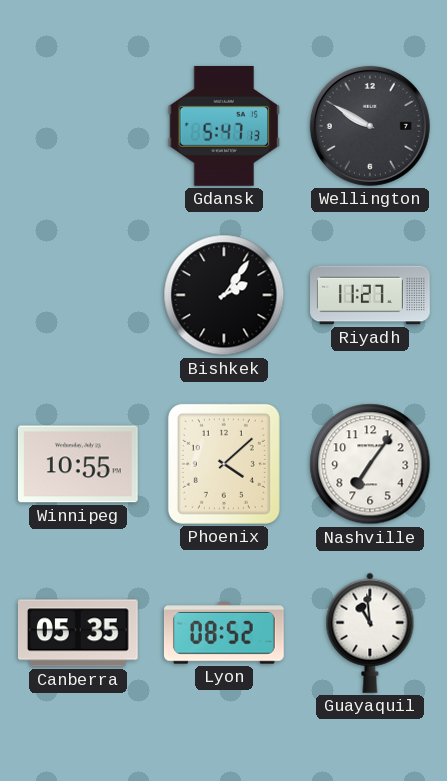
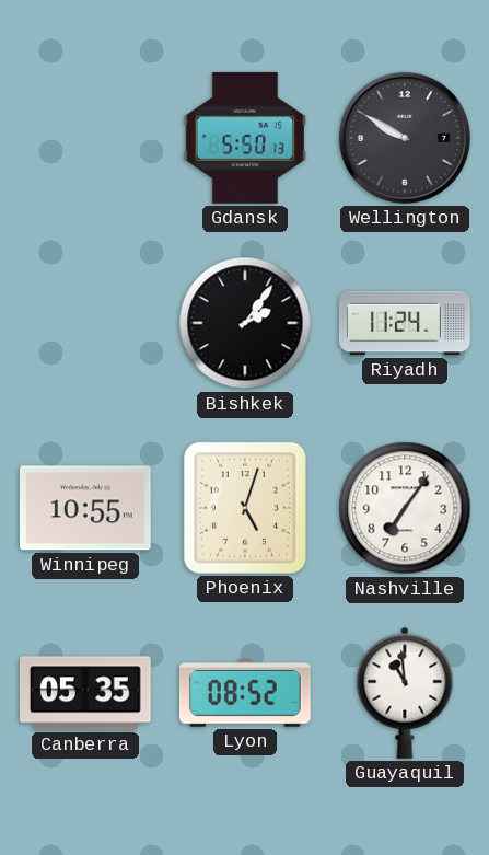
Gdansk: 5:47 -> 5:50 (245, 138)
Riyadh: 11:27 -> 11:24 (405, 323)
Phoenix: 4:08 -> 5:03 (245, 508)
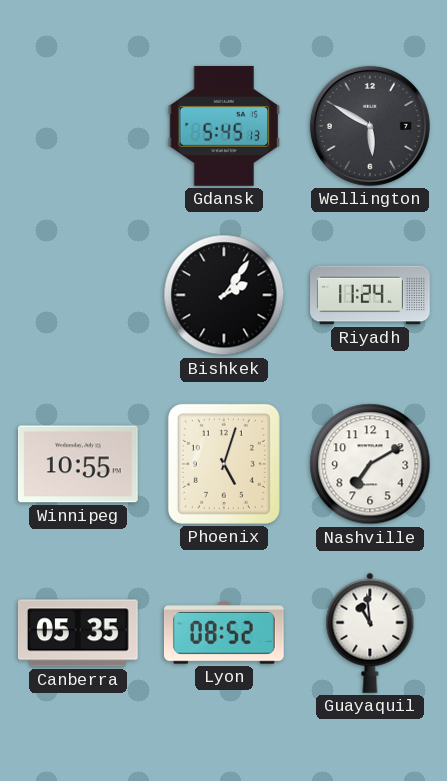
Gdansk: 5:50 -> 5:45 (224, 126)
Wellington: 9:50 -> 5:50 (370, 126)
Nashville: 7:06 -> 7:10 (370, 464)
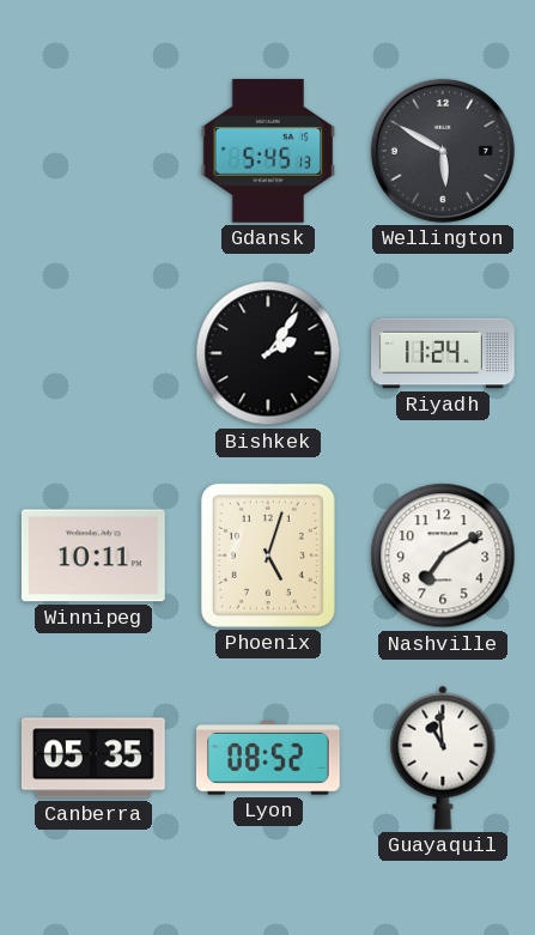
Winnipeg: 10:55 -> 10:11 (93, 555)
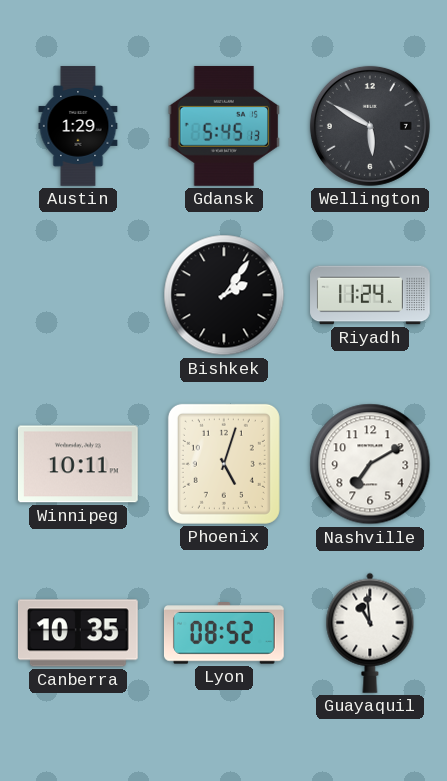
Austin: none -> 1:29 (78, 126)
Canberra: 05:35 -> 10:35 (78, 633)
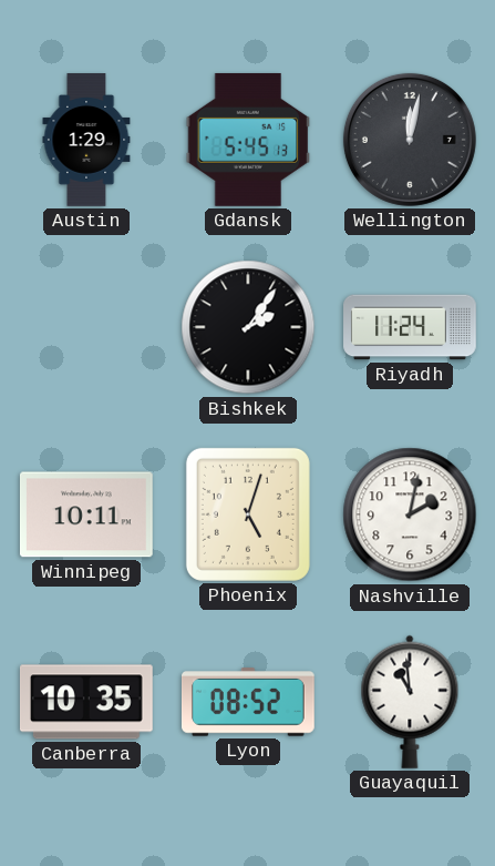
Wellington: 5:50 -> 12:02 (410, 140)
Nashville: 7:10 -> 2:02 (410, 514)
